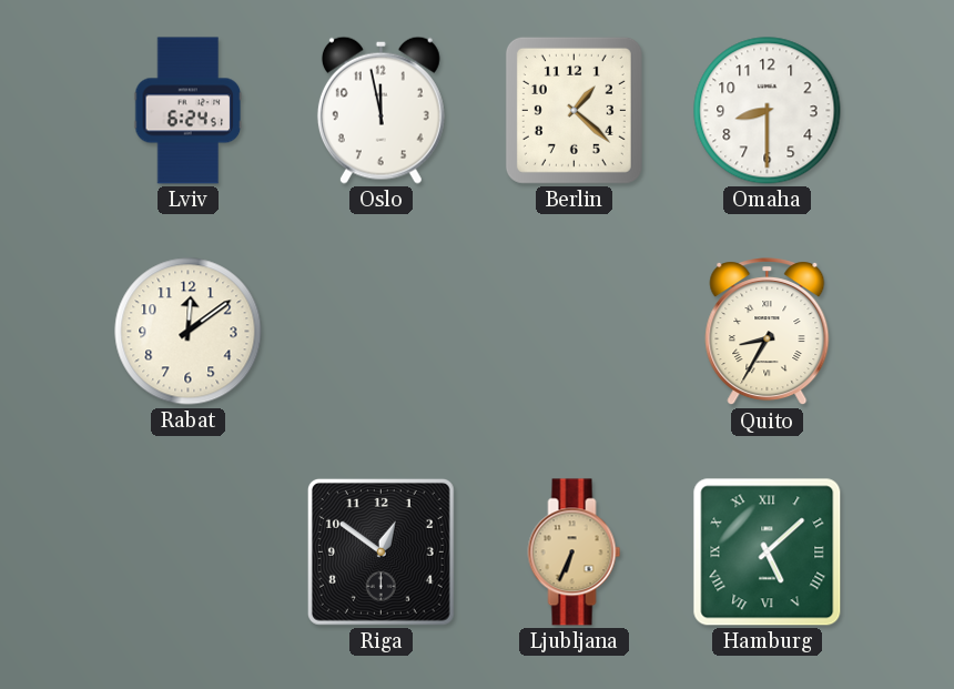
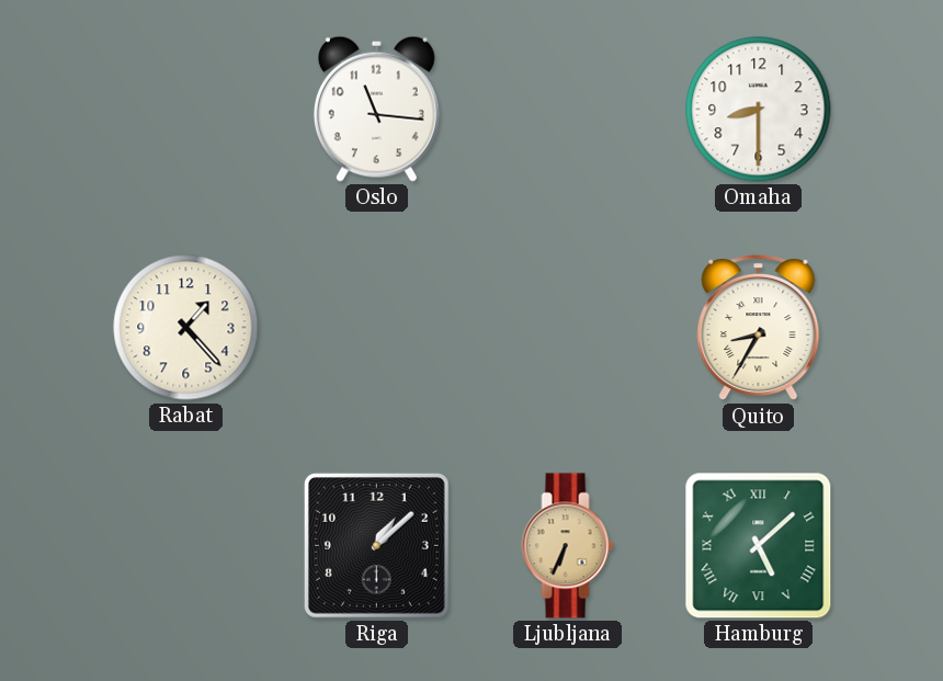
Lviv: 6:24 -> none (189, 111)
Oslo: 11:58 -> 11:16 (376, 109)
Berlin: 1:22 -> none (574, 110)
Rabat: 12:09 -> 1:23 (186, 328)
Riga: 12:51 -> 1:08 (376, 545)
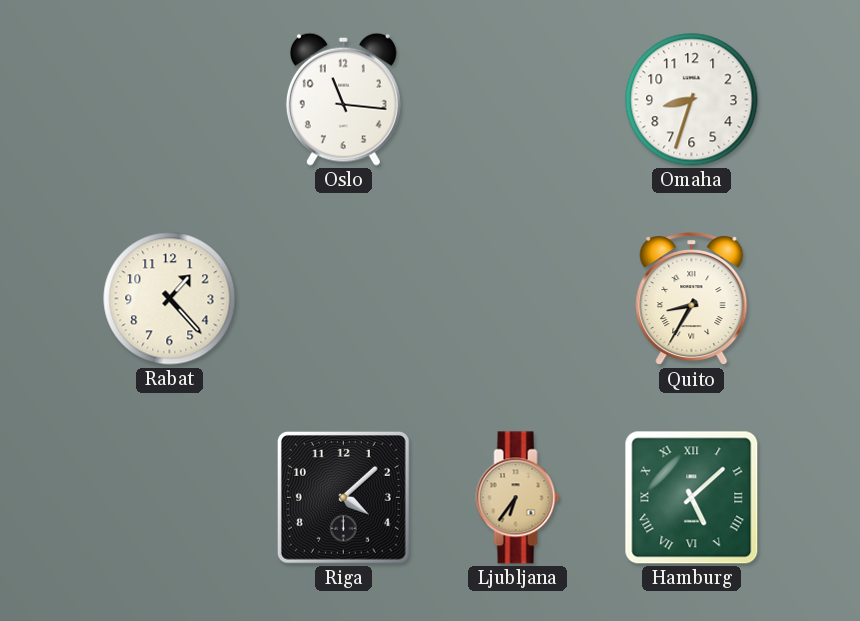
Omaha: 8:30 -> 8:33 (692, 100)
Riga: 1:08 -> 4:08 (343, 497)
Ljubljana: 6:34 -> 6:36 (518, 498)
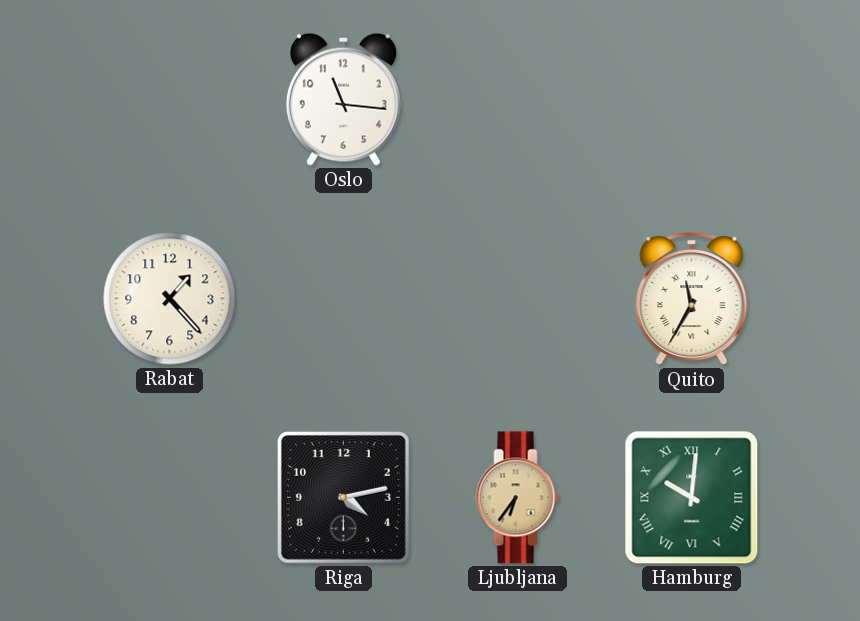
Omaha: 8:33 -> none (692, 100)
Quito: 8:35 -> 11:35 (692, 299)
Riga: 4:08 -> 4:13 (343, 497)
Hamburg: 5:08 -> 10:01 (692, 498)
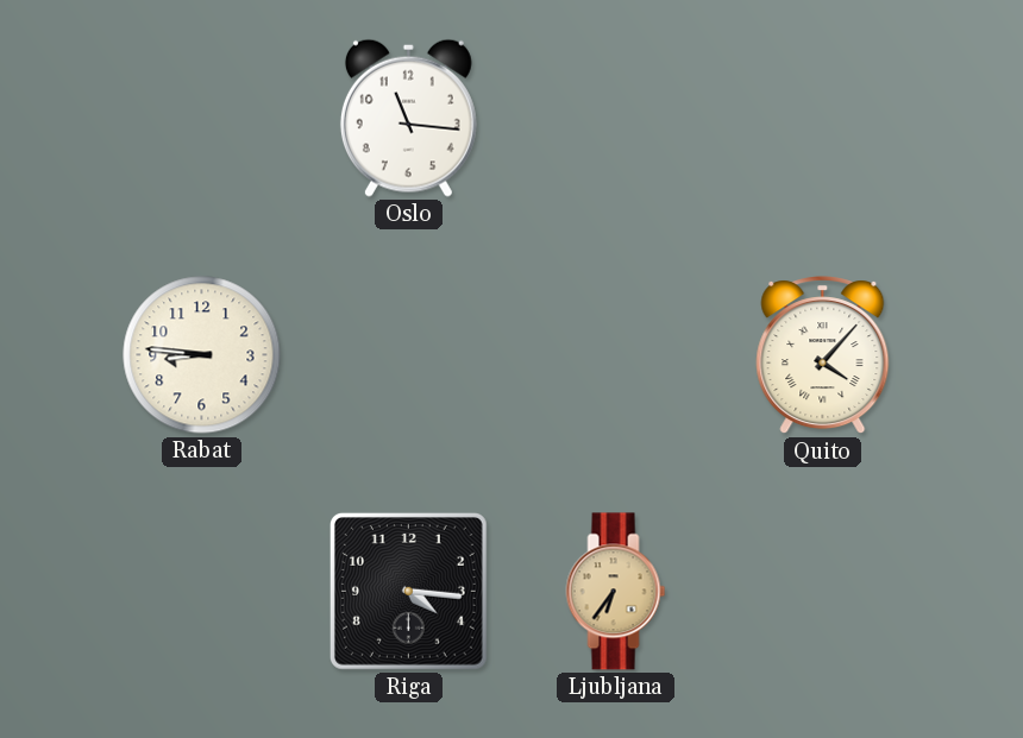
Rabat: 1:23 -> 8:46 (202, 355)
Quito: 11:35 -> 4:07 (823, 355)
Riga: 4:13 -> 4:16 (408, 591)
Hamburg: 10:01 -> none (692, 498)
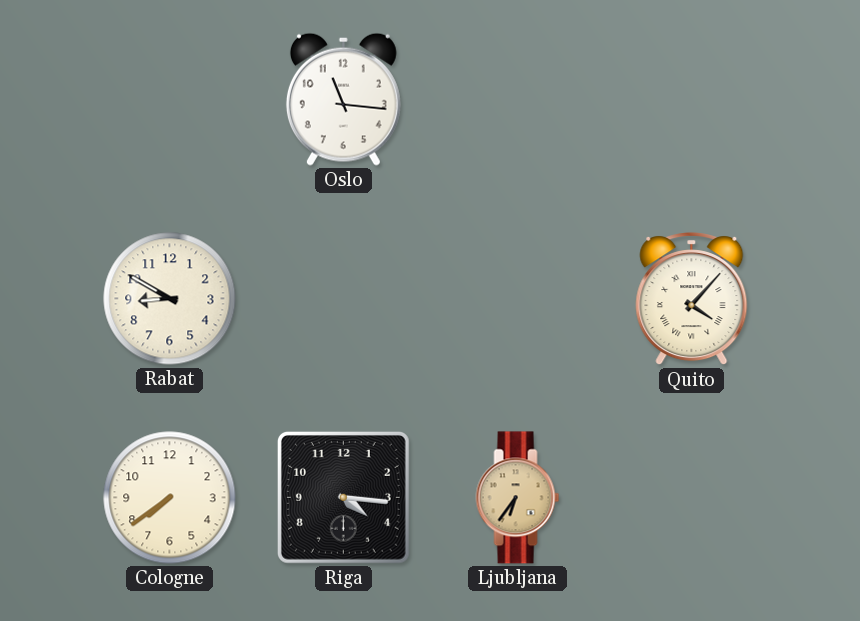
Rabat: 8:46 -> 8:50 (170, 299)
Cologne: none -> 7:39 (170, 498)
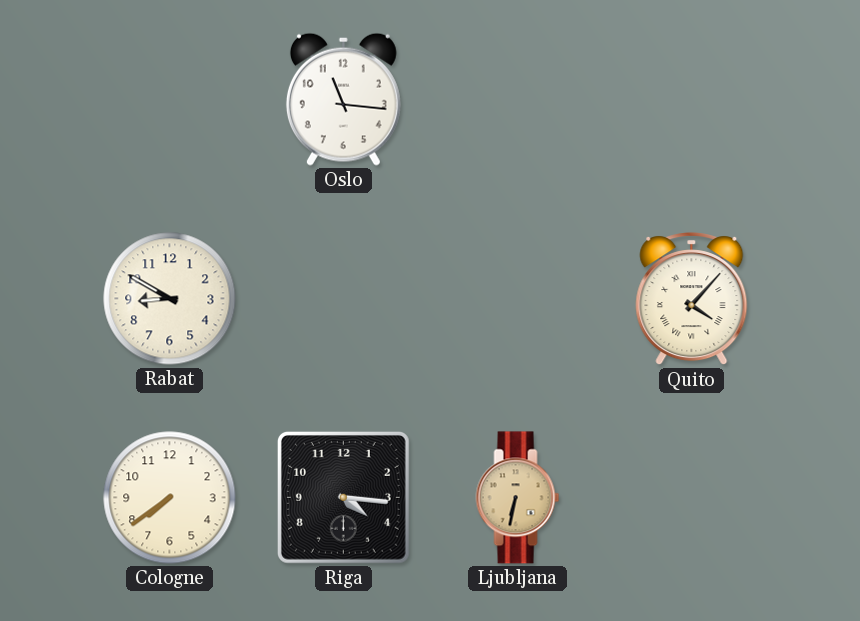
Ljubljana: 6:36 -> 6:32 (518, 498)
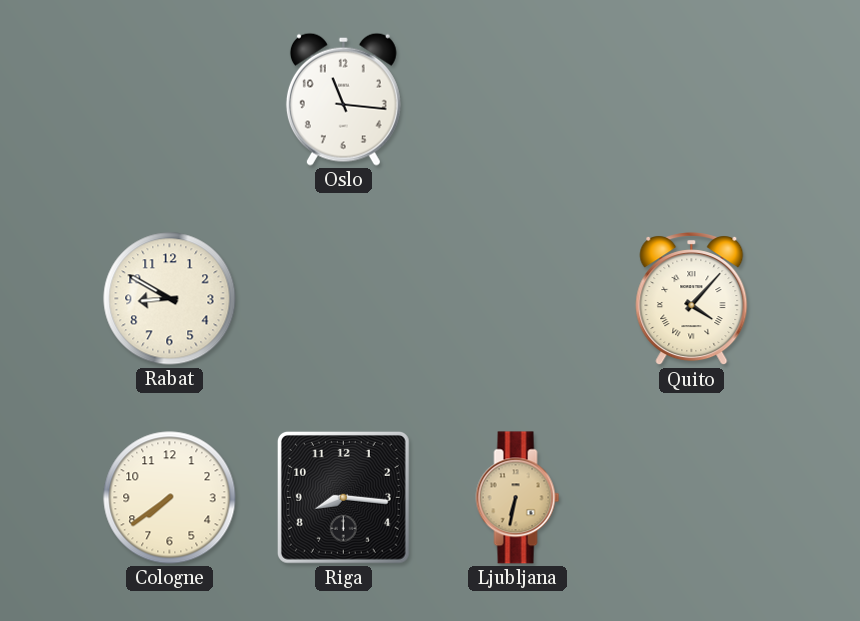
Riga: 4:16 -> 8:16 (343, 497)
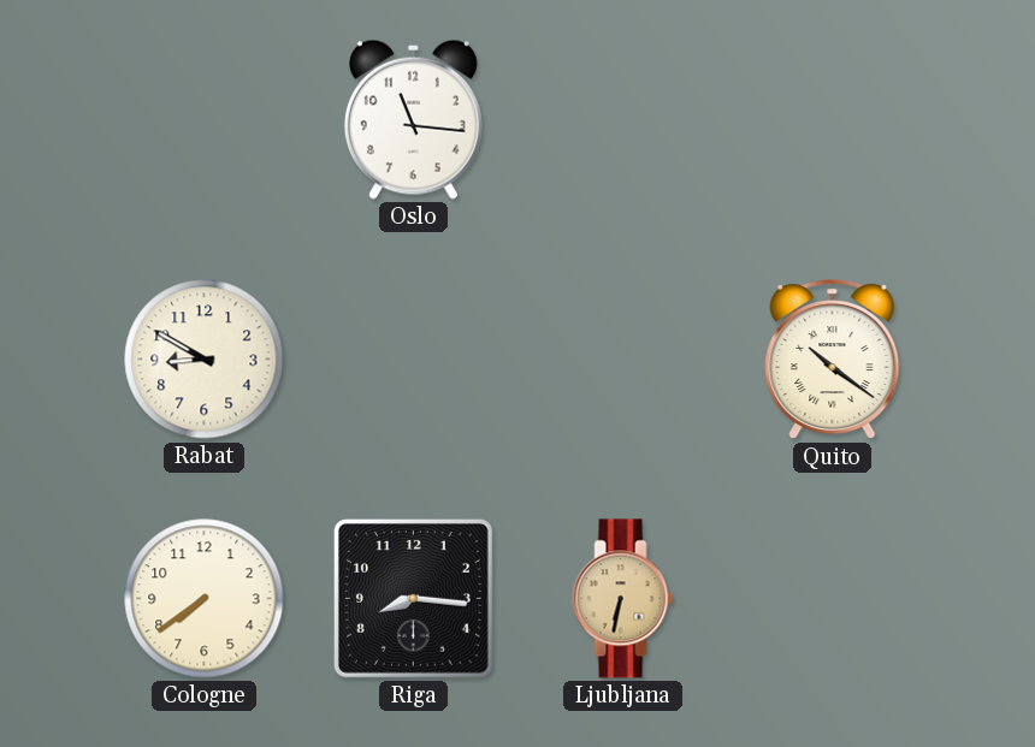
Quito: 4:07 -> 10:21 (833, 360)
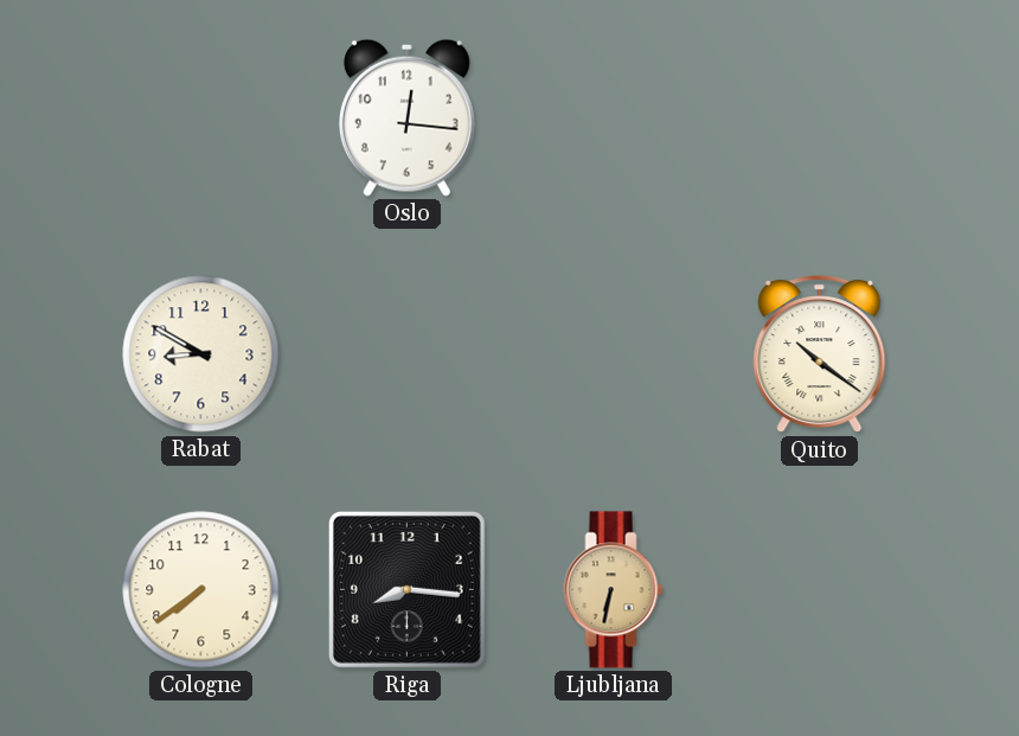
Oslo: 11:16 -> 12:16 (406, 117)
